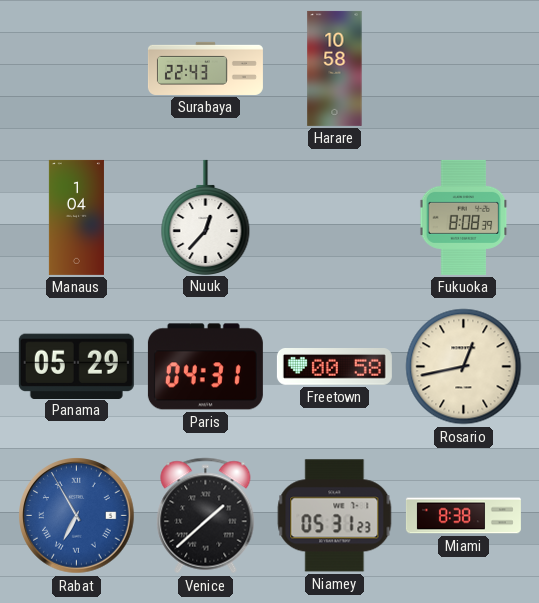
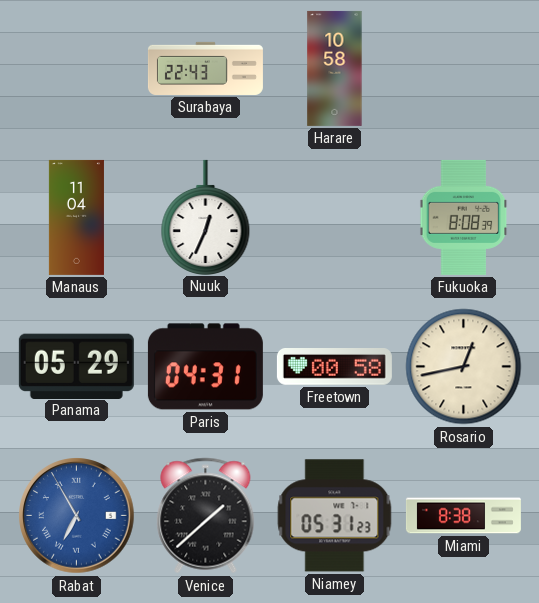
Manaus: 1:04 -> 11:04 (76, 217)
Nuuk: 12:37 -> 12:34 (206, 217)
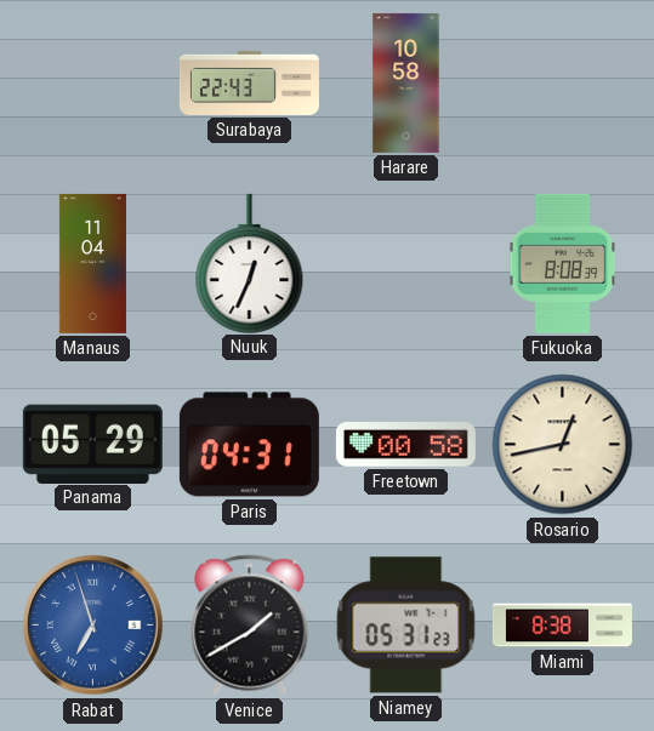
Rabat: 6:55 -> 6:57 (93, 626)
Venice: 1:38 -> 1:40 (250, 626)
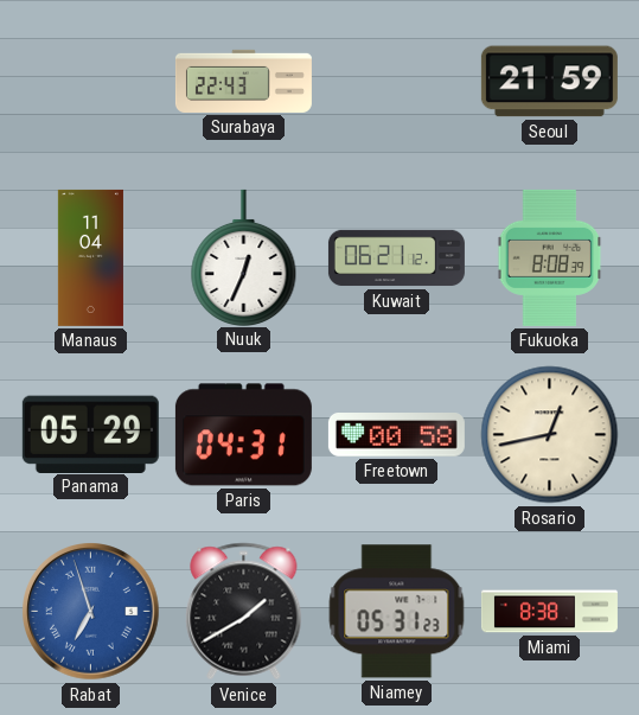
Harare: 10:58 -> none (406, 82)
Seoul: none -> 21:59 (549, 82)
Kuwait: none -> 06:21 (396, 258)
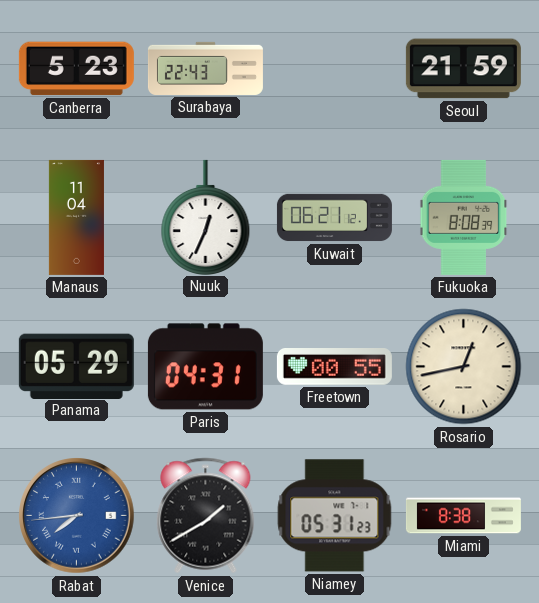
Canberra: none -> 5:23 (76, 69)
Freetown: 00:58 -> 00:55 (334, 367)
Rabat: 6:57 -> 7:44 (77, 516)
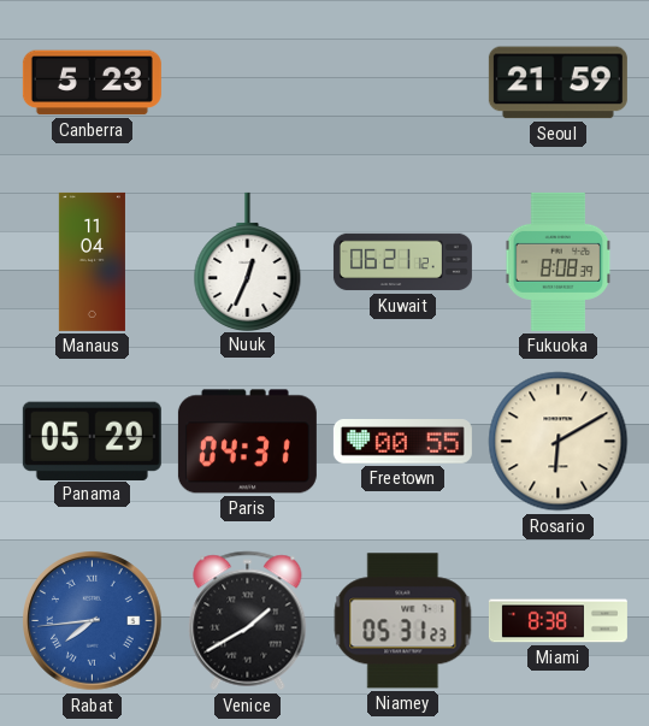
Surabaya: 22:43 -> none (205, 68)
Rosario: 12:43 -> 6:10 (559, 442)
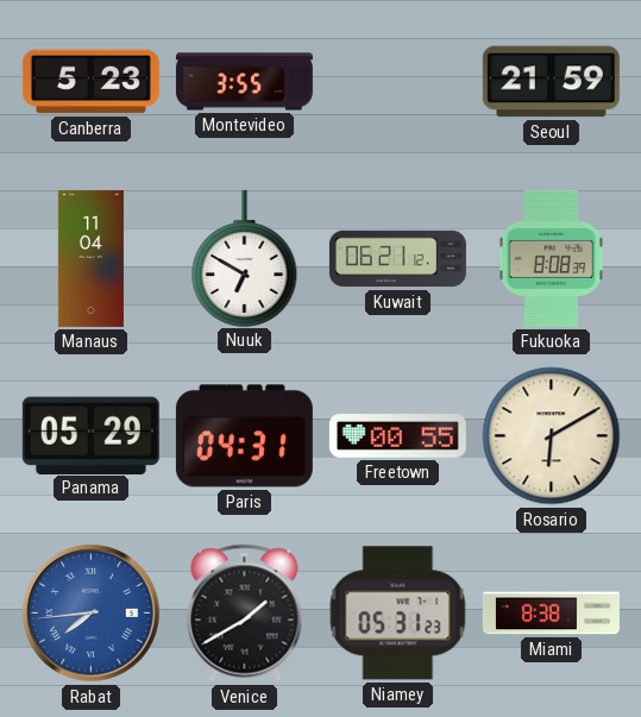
Montevideo: none -> 3:55 (244, 82)
Nuuk: 12:34 -> 6:50 (245, 258)
